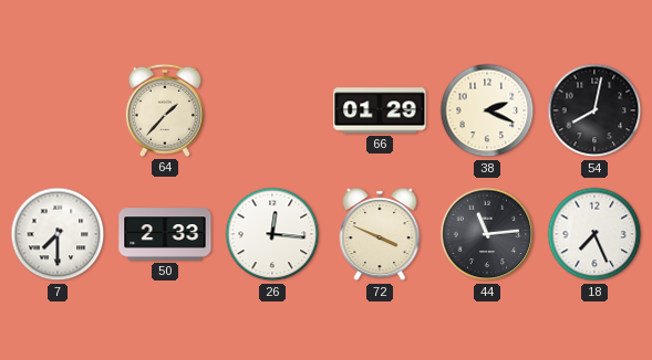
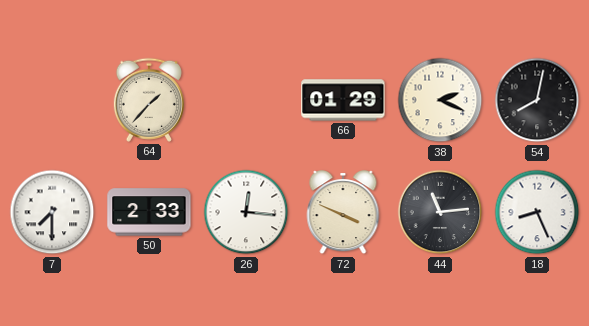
18: 7:26 -> 8:26 (537, 212)
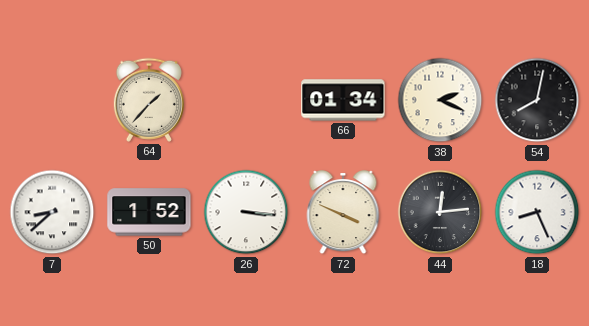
66: 01:29 -> 01:34 (343, 100)
7: 7:30 -> 8:38 (52, 212)
50: 2:33 -> 1:52 (149, 212)
26: 12:16 -> 3:16 (246, 212)
44: 11:14 -> 12:14 (440, 212)
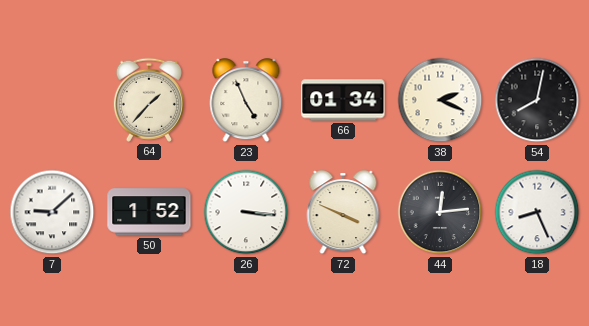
23: none -> 4:56 (246, 101)
7: 8:38 -> 9:08 (52, 212)
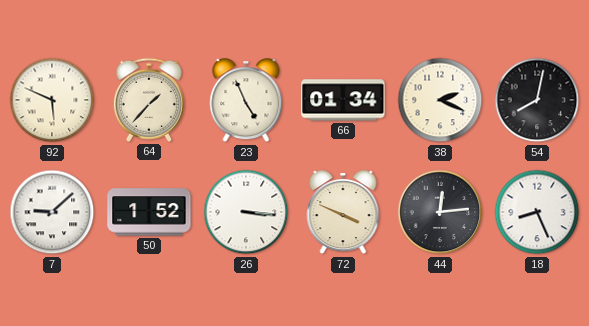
92: none -> 5:49 (52, 100)
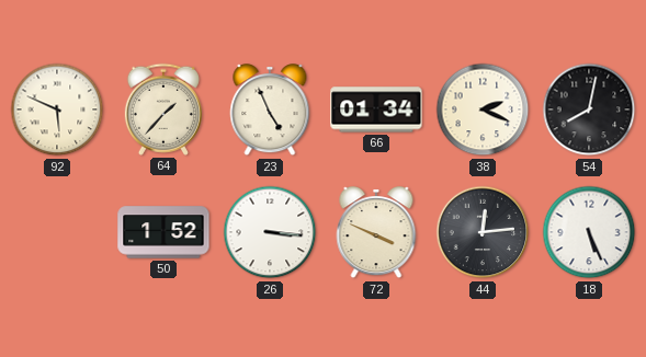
7: 9:08 -> none (52, 212)
18: 8:26 -> 5:26 (589, 232)
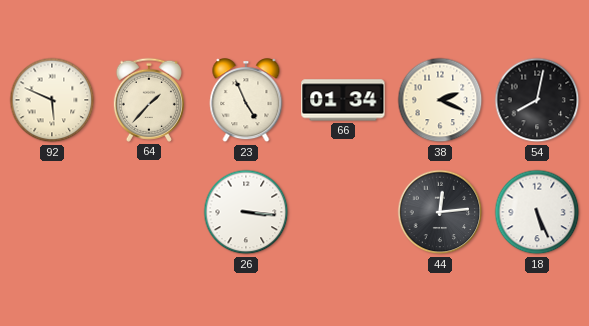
50: 1:52 -> none (163, 232)
72: 3:49 -> none (376, 233)
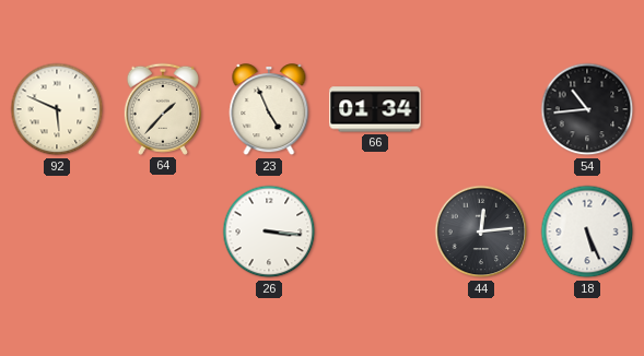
38: 2:19 -> none (440, 100)
54: 8:02 -> 10:44 (587, 109)
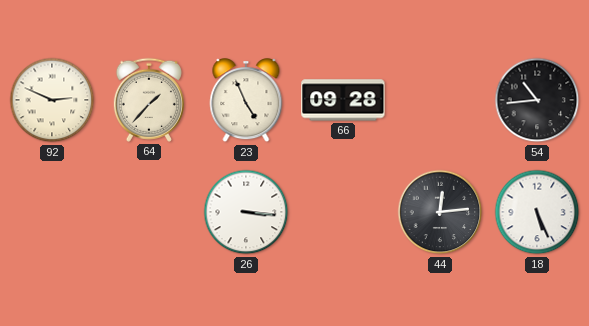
92: 5:49 -> 2:49 (52, 100)
66: 01:34 -> 09:28 (343, 100)
